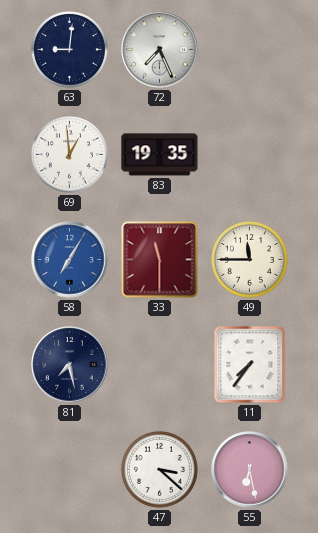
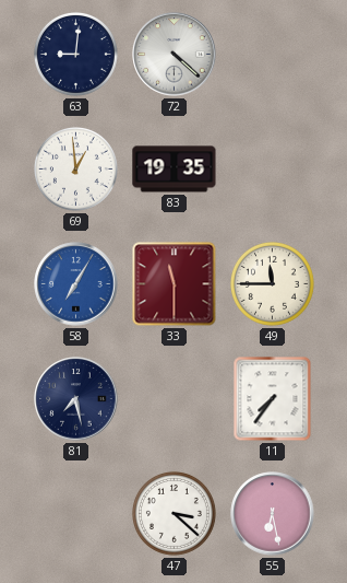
72: 7:26 -> 4:22 (175, 55)
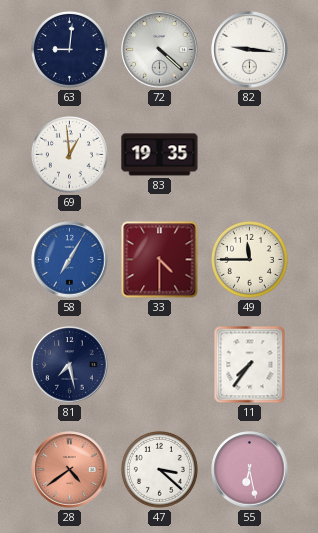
82: none -> 9:16 (250, 50)
33: 11:30 -> 4:30 (160, 260)
28: none -> 4:39 (70, 470)
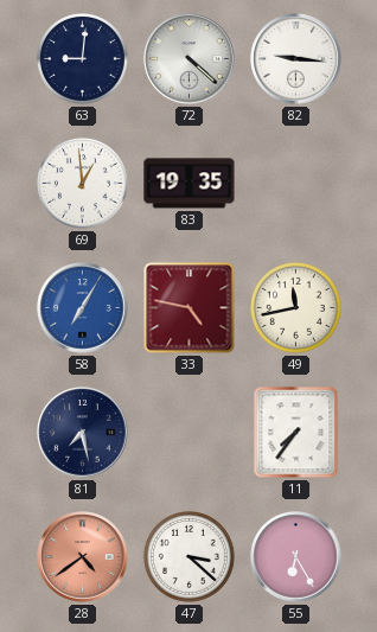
33: 4:30 -> 4:47 (190, 308)
49: 11:45 -> 11:43 (295, 307)
55: 6:28 -> 6:25 (296, 557)
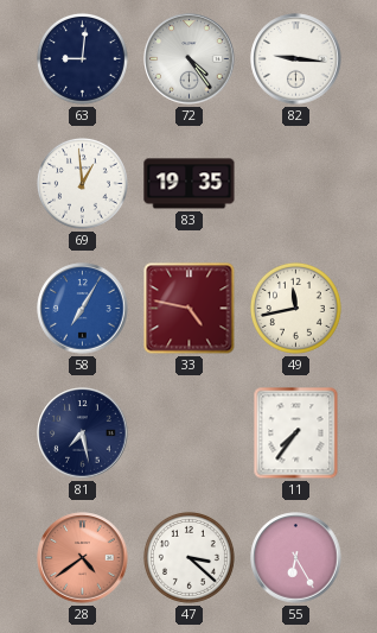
72: 4:22 -> 4:24 (190, 59)
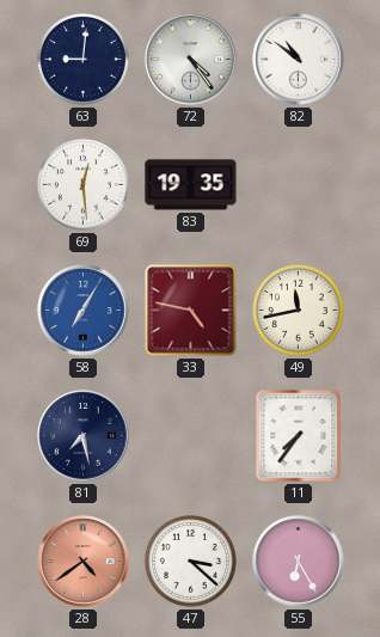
82: 9:16 -> 10:51 (299, 60)
69: 12:59 -> 12:29 (82, 184)
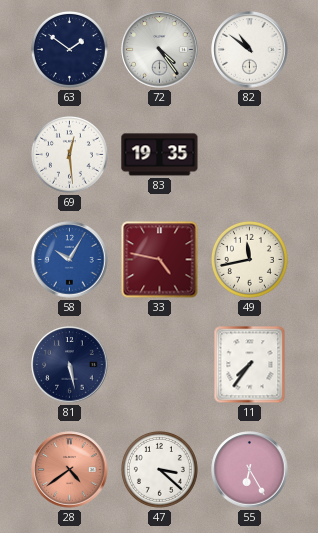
63: 9:01 -> 1:51 (69, 49)
58: 7:05 -> 10:05 (70, 260)
81: 7:28 -> 5:28 (70, 365)
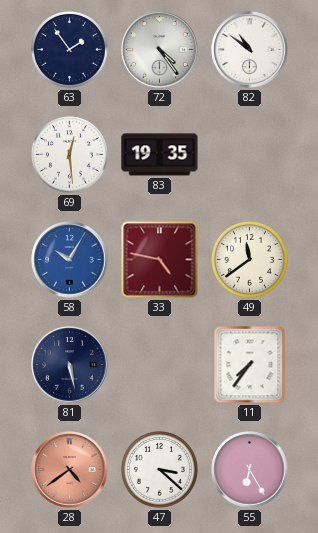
63: 1:51 -> 1:54 (69, 49)
49: 11:43 -> 11:39 (249, 259)
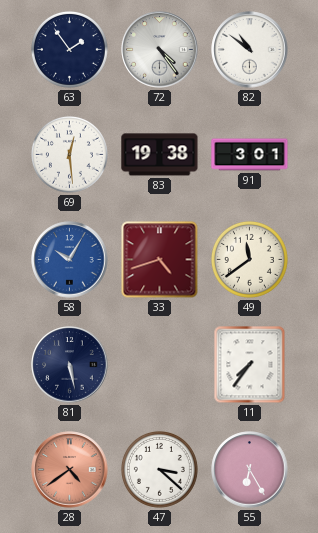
83: 19:35 -> 19:38 (160, 155)
91: none -> 3:01 (250, 155)
33: 4:47 -> 4:42 (160, 260)
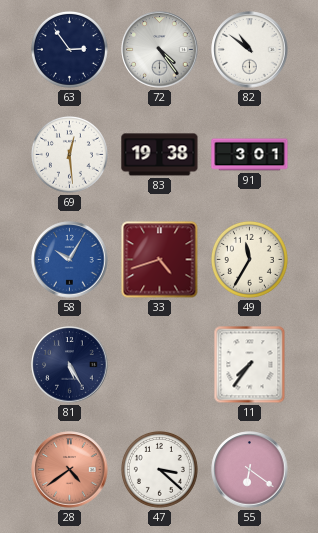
63: 1:54 -> 2:54 (69, 49)
49: 11:39 -> 11:35 (249, 259)
81: 5:28 -> 5:25 (70, 365)
55: 6:25 -> 6:21 (250, 470)
